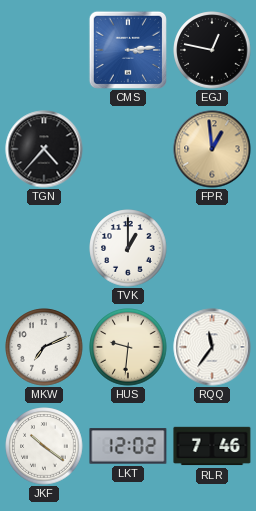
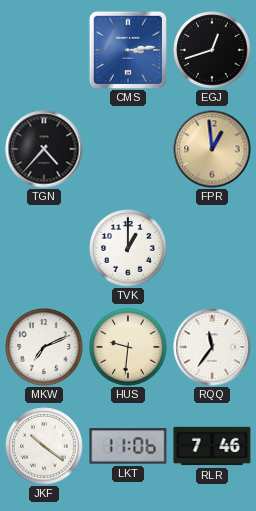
EGJ: 12:47 -> 12:42 (212, 50)
LKT: 12:02 -> 11:06 (128, 446)
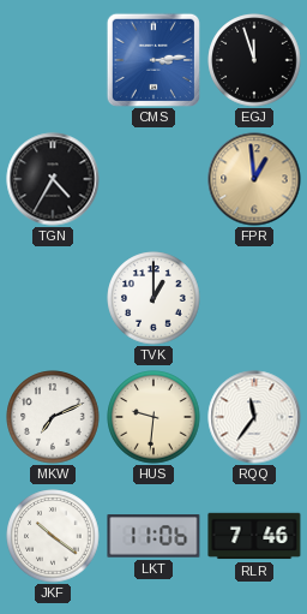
EGJ: 12:42 -> 11:57 (254, 60)
TGN: 4:37 -> 4:35 (53, 179)
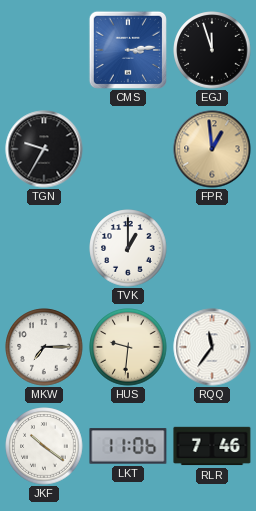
TGN: 4:35 -> 9:35 (44, 149)
MKW: 7:11 -> 7:15 (44, 347)
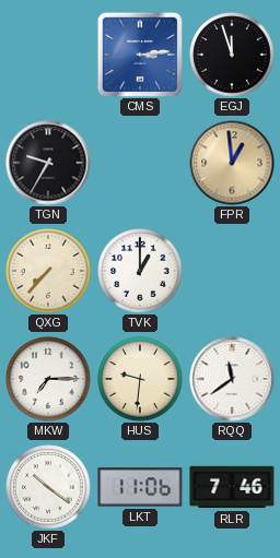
QXG: none -> 7:37 (48, 271)
RQQ: 11:36 -> 11:39 (232, 379)
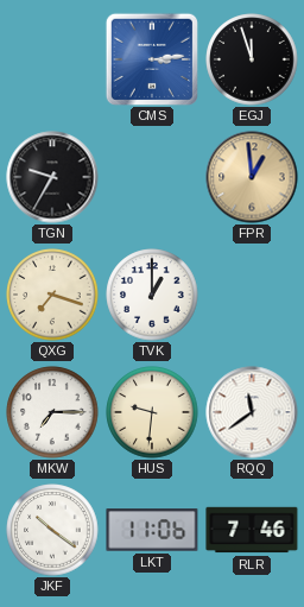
QXG: 7:37 -> 7:18 (52, 295)
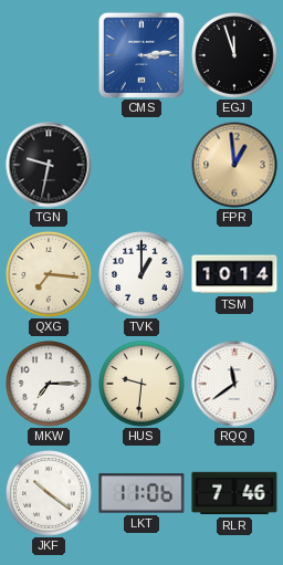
TGN: 9:35 -> 9:32 (49, 165)
QXG: 7:18 -> 7:16 (49, 274)
TSM: none -> 10:14 (234, 274)
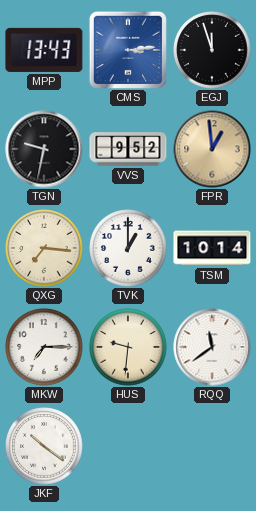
MPP: none -> 13:43 (44, 50)
VVS: none -> 9:52 (128, 149)
LKT: 11:06 -> none (141, 493)
RLR: 7:46 -> none (234, 493)
